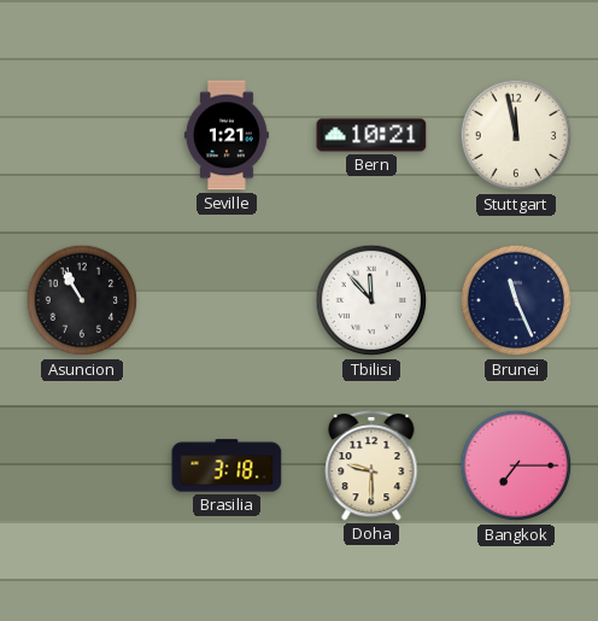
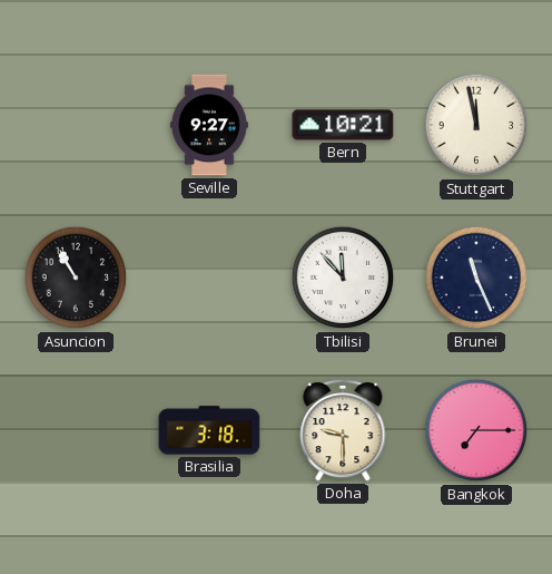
Seville: 1:21 -> 9:27 (209, 125)
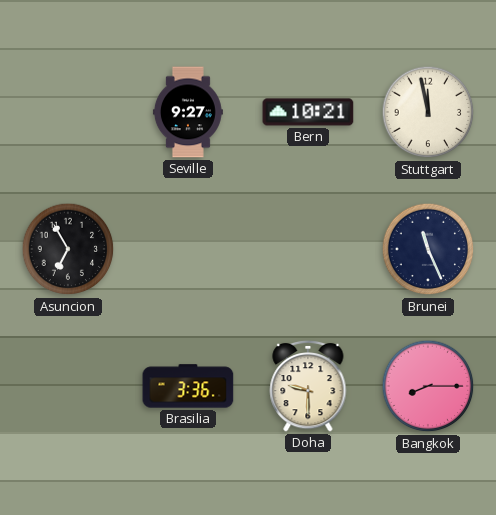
Asuncion: 10:55 -> 6:55 (68, 249)
Tbilisi: 11:53 -> none (343, 278)
Brasilia: 3:18 -> 3:36 (188, 386)
Bangkok: 7:15 -> 8:15 (428, 386)
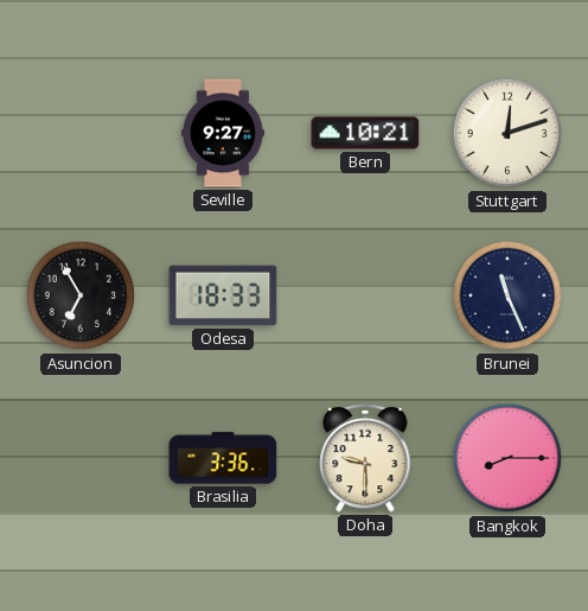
Stuttgart: 11:58 -> 12:12 (507, 133)
Odesa: none -> 18:33 (223, 295)
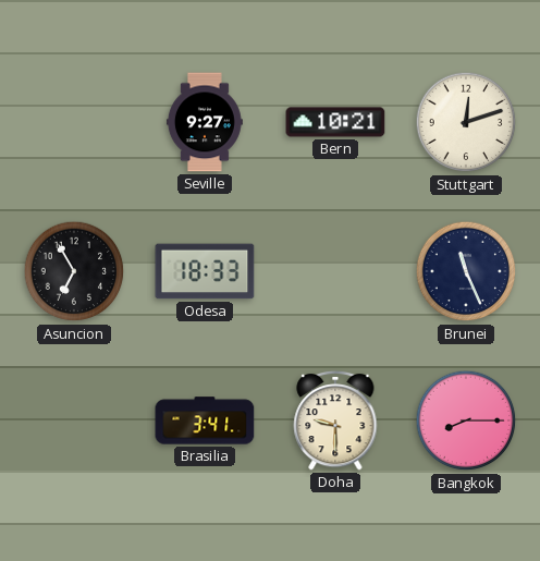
Brasilia: 3:36 -> 3:41 (205, 420)
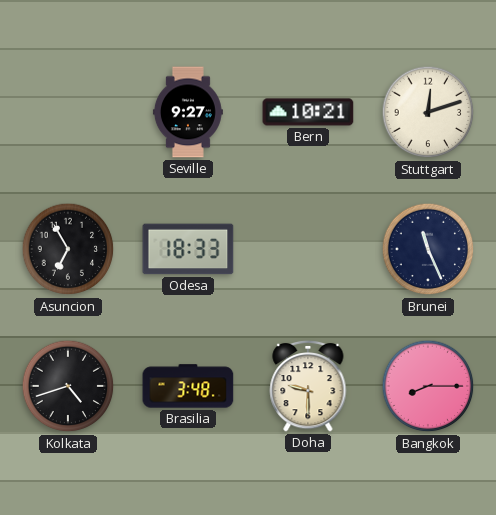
Kolkata: none -> 4:42 (68, 386)
Brasilia: 3:41 -> 3:48 (188, 386)
